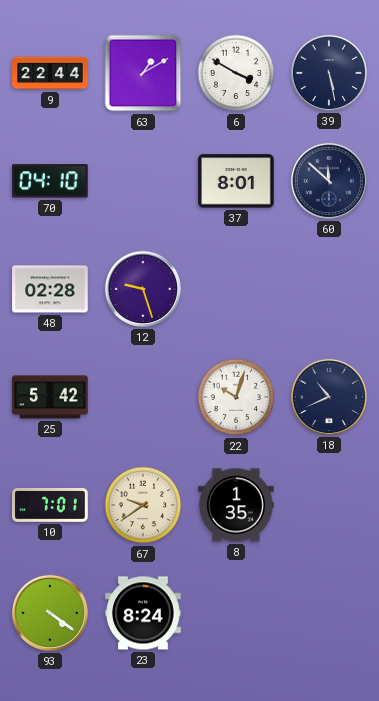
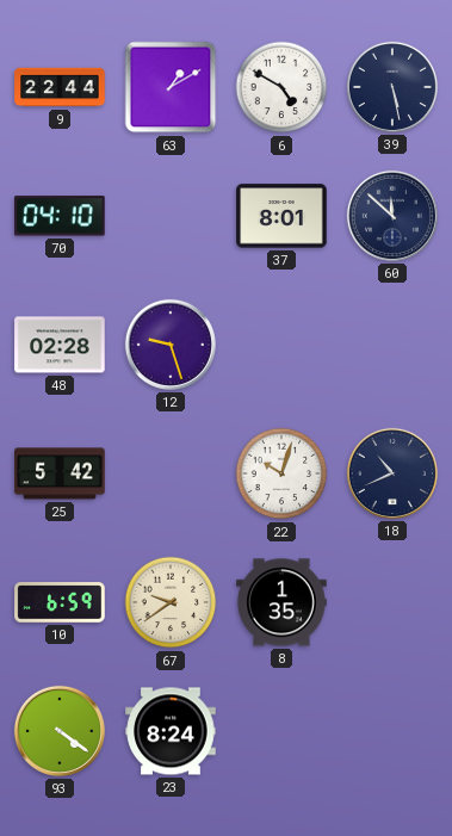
6: 3:50 -> 4:50 (281, 87)
10: 7:01 -> 6:59 (60, 602)
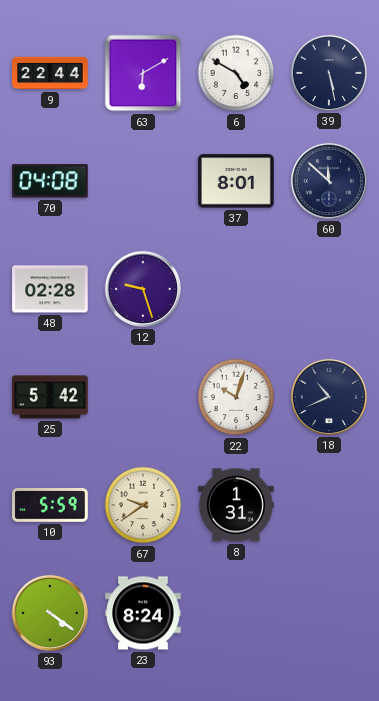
63: 1:10 -> 6:10 (143, 73)
70: 04:10 -> 04:08 (51, 181)
10: 6:59 -> 5:59 (50, 505)
8: 1:35 -> 1:31 (236, 505)
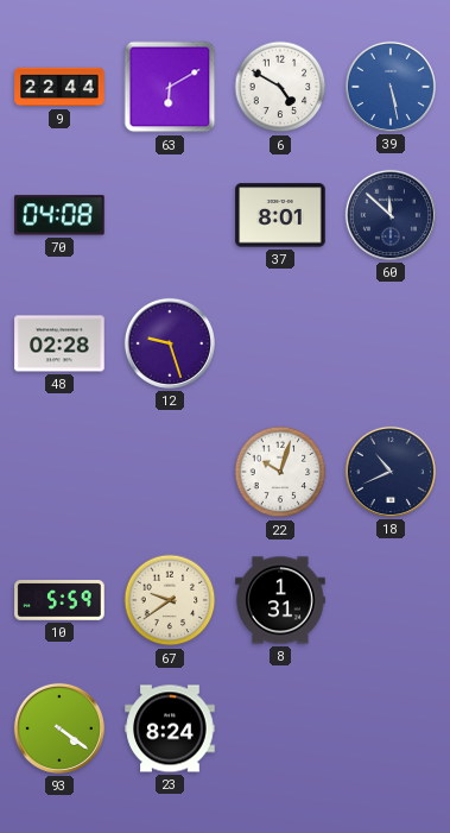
39 dial: navy -> blue (391, 87)
25: 5:42 -> none (50, 397)
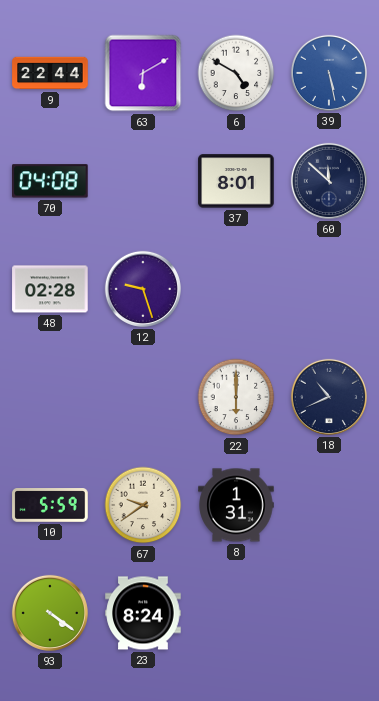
22: 10:03 -> 6:00 (236, 397)
